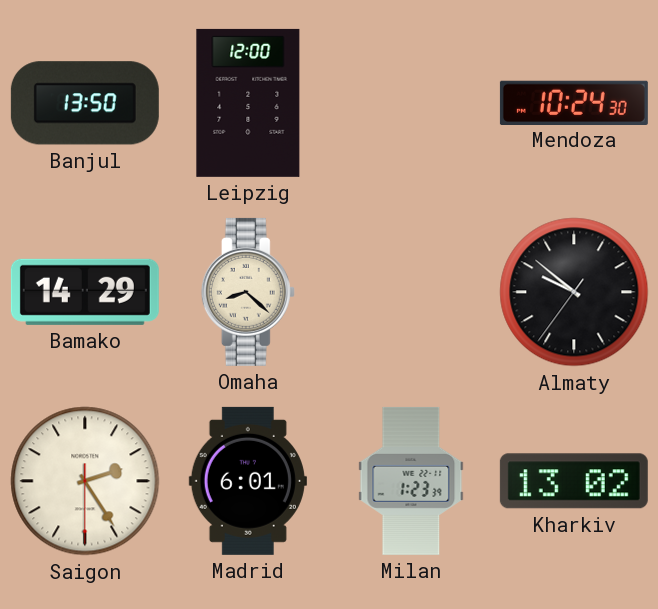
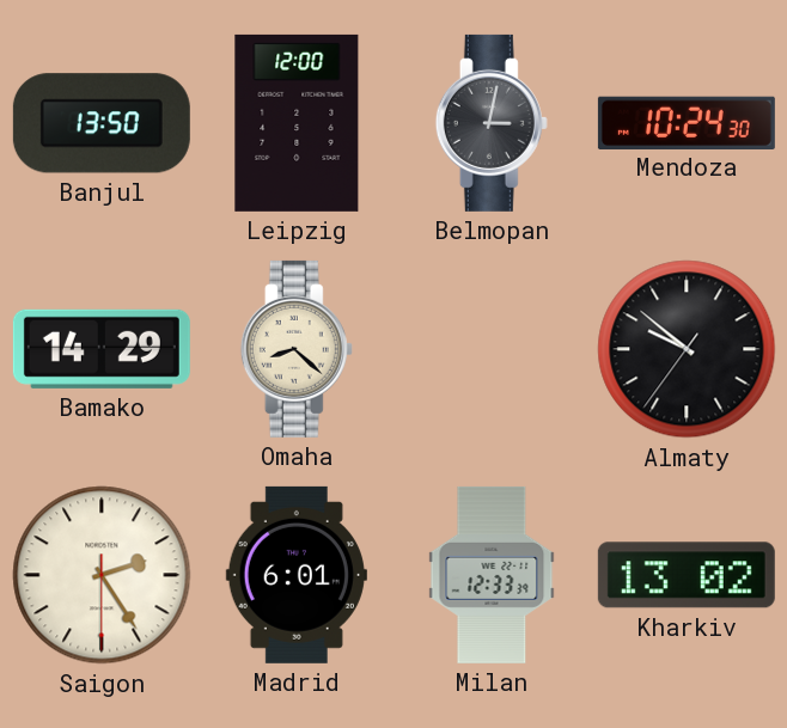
Belmopan: none -> 3:02 (492, 123)
Milan: 1:23 -> 12:33 (492, 575)
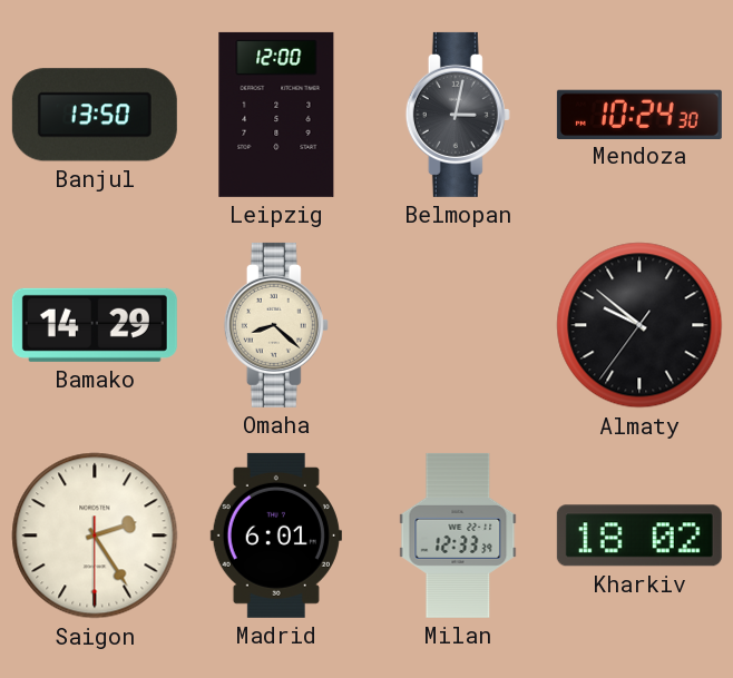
Kharkiv: 13:02 -> 18:02 (639, 535)
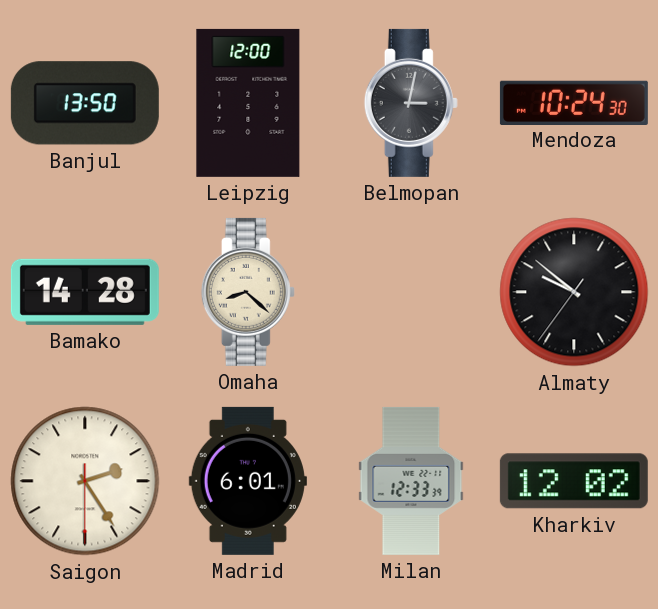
Bamako: 14:29 -> 14:28 (85, 292)
Kharkiv: 18:02 -> 12:02 (574, 481)
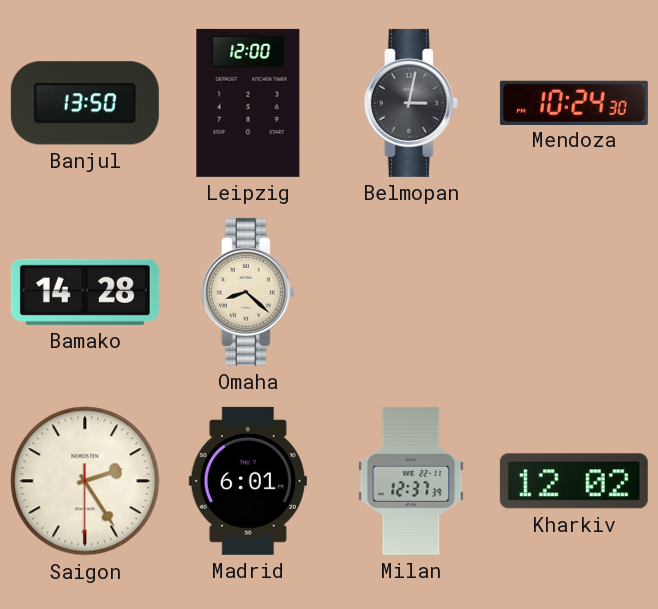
Almaty: 9:51 -> none (574, 292)
Milan: 12:33 -> 12:37 (411, 481)
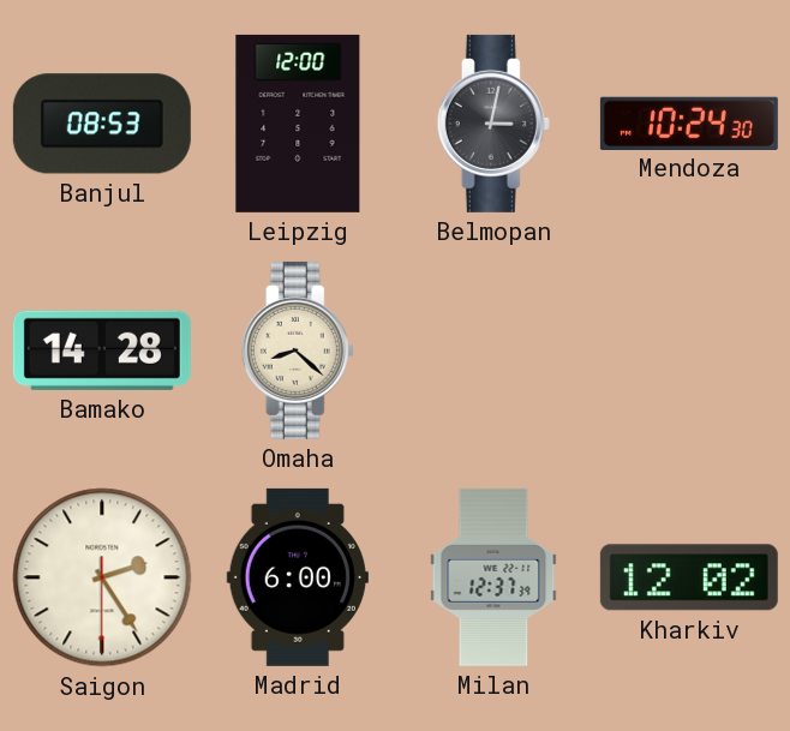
Banjul: 13:50 -> 08:53 (102, 124)
Madrid: 6:01 -> 6:00 (298, 577)
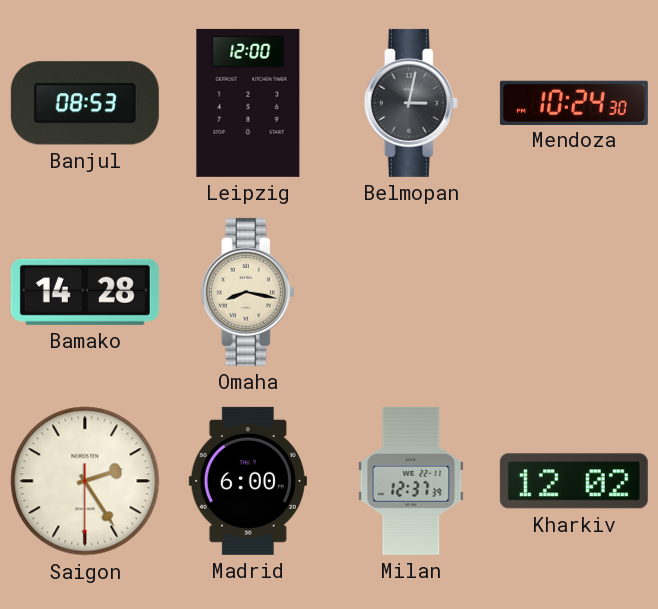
Omaha: 8:22 -> 8:17 (248, 292)
